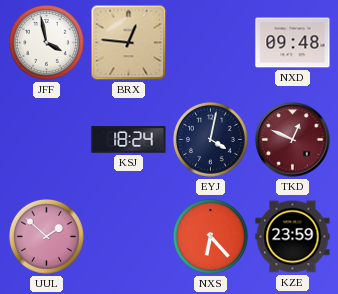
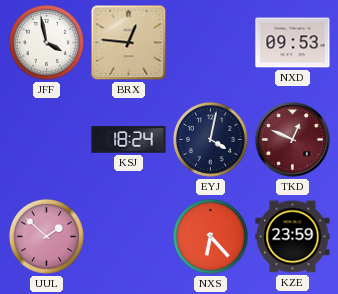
NXD: 09:48 -> 09:53 (293, 43)
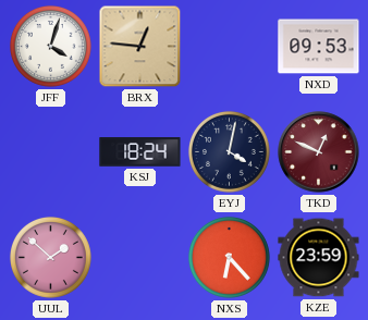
JFF: 3:58 -> 4:03 (50, 46)
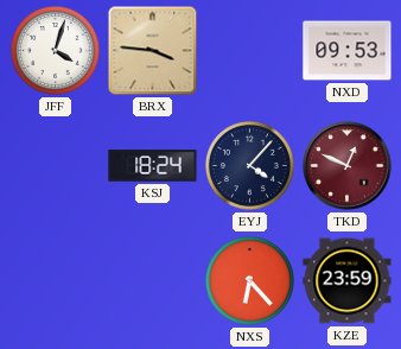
BRX: 12:46 -> 3:46 (153, 51)
EYJ: 4:02 -> 4:07 (249, 165)
UUL: 1:52 -> none (50, 257)
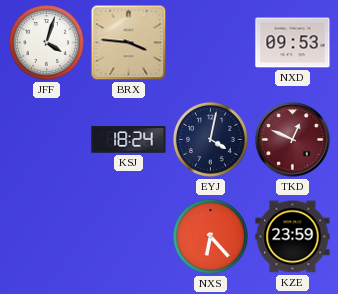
EYJ: 4:07 -> 4:02 (210, 139)
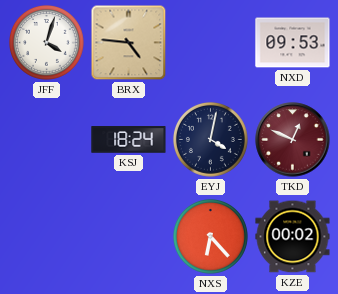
BRX: 3:46 -> 4:46 (129, 43)
KZE: 23:59 -> 00:02 (293, 237)
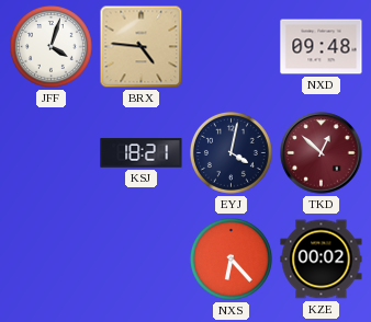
NXD: 09:53 -> 09:48 (322, 47)
KSJ: 18:24 -> 18:21 (142, 153)
TKD: 12:49 -> 12:52 (322, 153)
